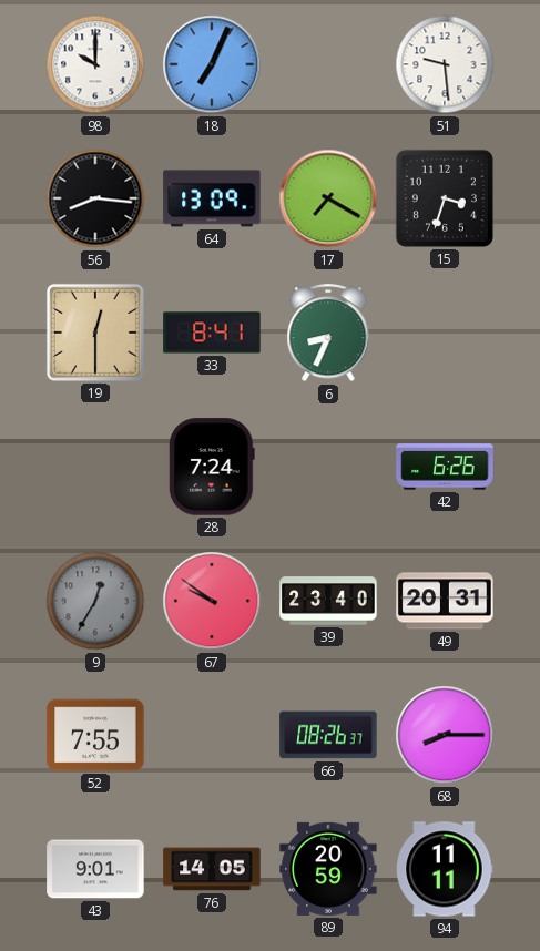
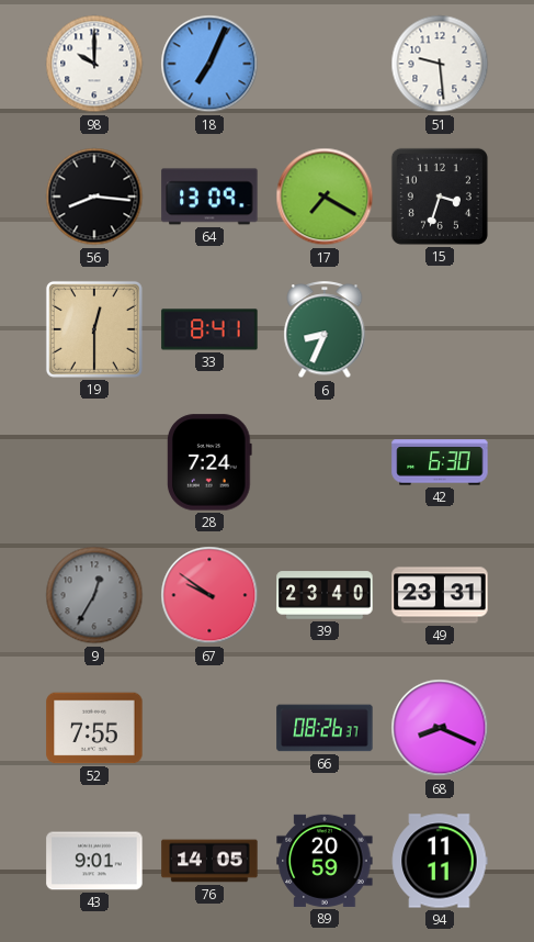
42: 6:26 -> 6:30 (440, 462)
49: 20:31 -> 23:31 (440, 595)
68: 8:15 -> 8:19 (440, 728)
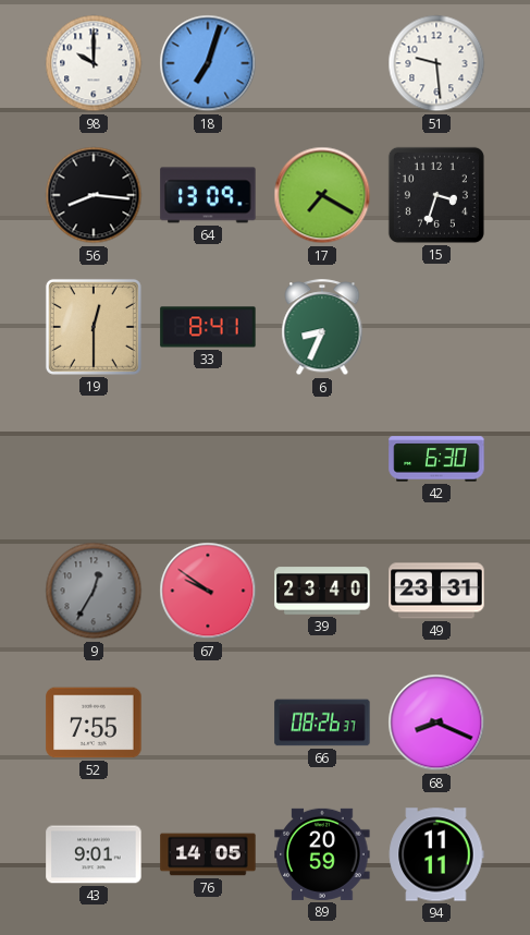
18: 7:04 -> 7:03 (208, 63)
28: 7:24 -> none (209, 462)
